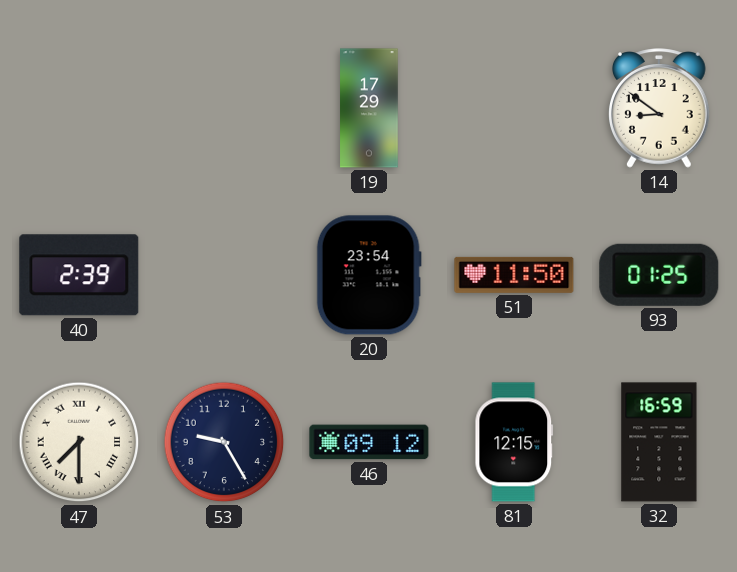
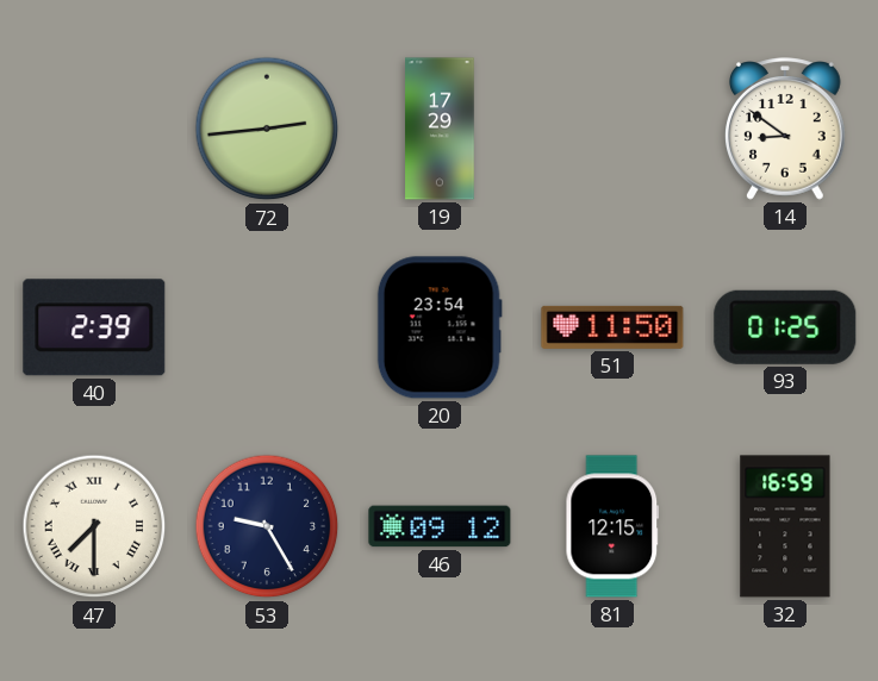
72: none -> 2:44 (267, 129)
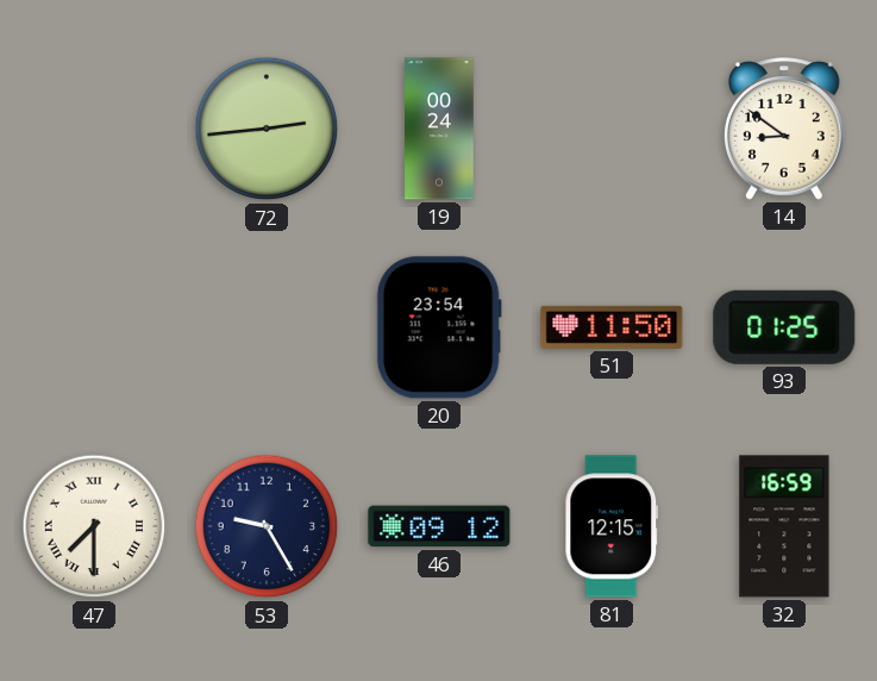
19: 17:29 -> 00:24 (439, 129)
40: 2:39 -> none (94, 327)
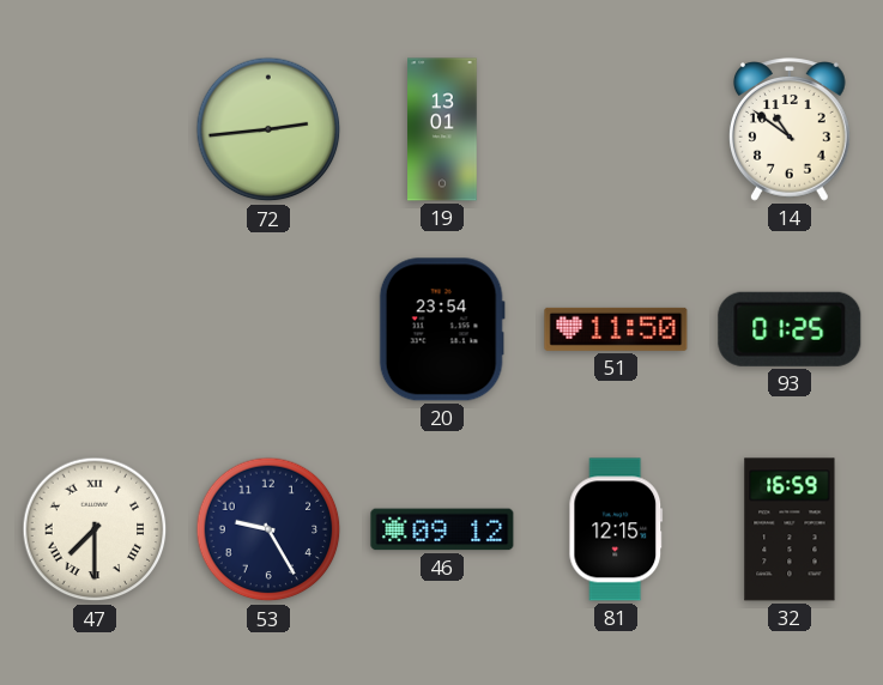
19: 00:24 -> 13:01 (442, 129)
14: 8:51 -> 10:51 (791, 129)
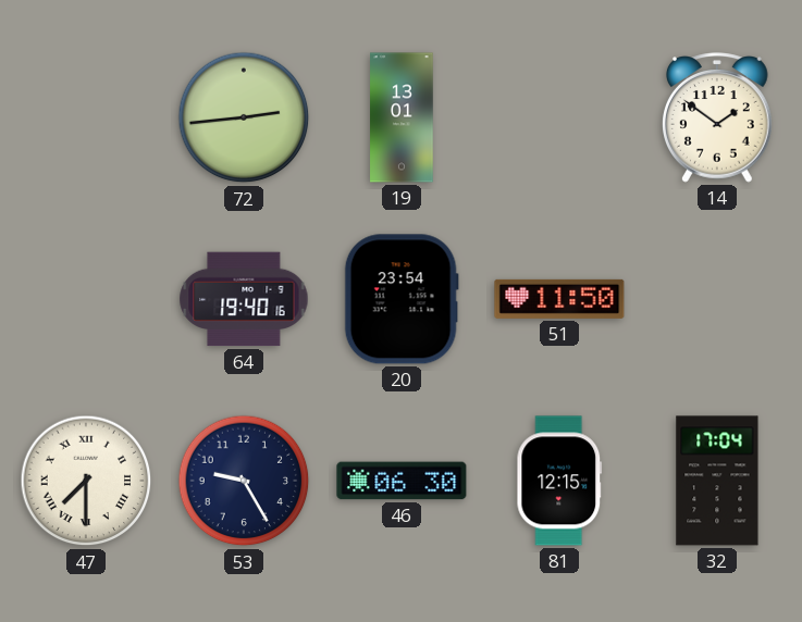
14: 10:51 -> 1:51 (718, 117)
64: none -> 19:40 (244, 299)
93: 01:25 -> none (790, 329)
46: 09:12 -> 06:30 (402, 481)
32: 16:59 -> 17:04 (717, 481)
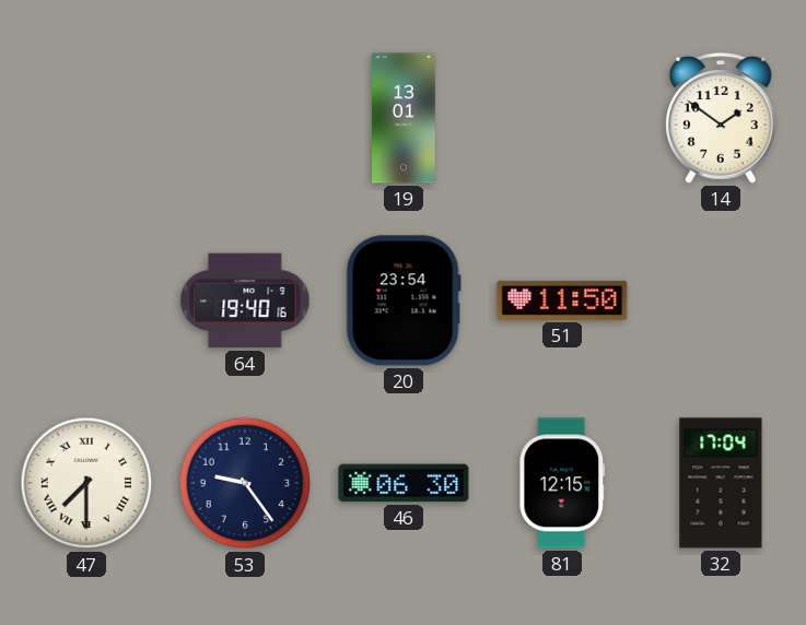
72: 2:44 -> none (244, 117)
53: 9:25 -> 9:24 (245, 483)
